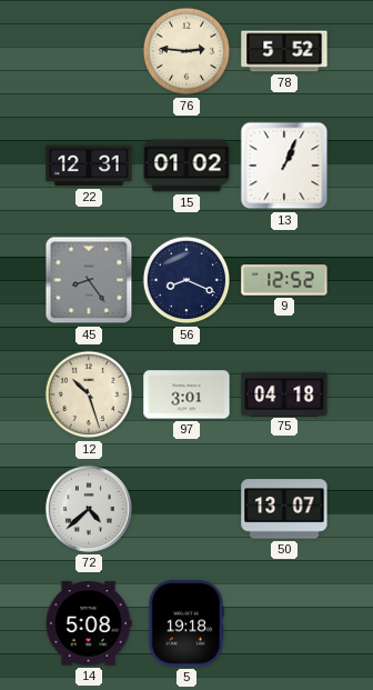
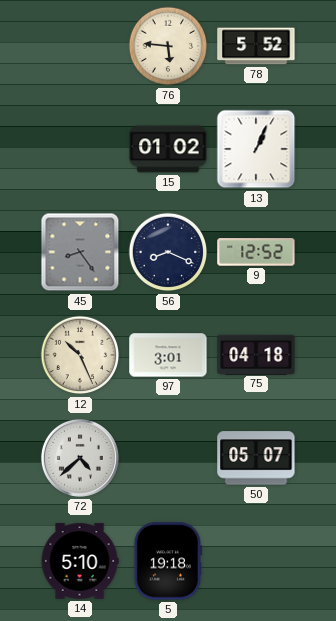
76: 2:46 -> 5:46 (168, 46)
22: 12:31 -> none (89, 166)
12: 10:27 -> 10:26 (80, 355)
50: 13:07 -> 05:07 (256, 458)
14: 5:08 -> 5:10 (80, 561)
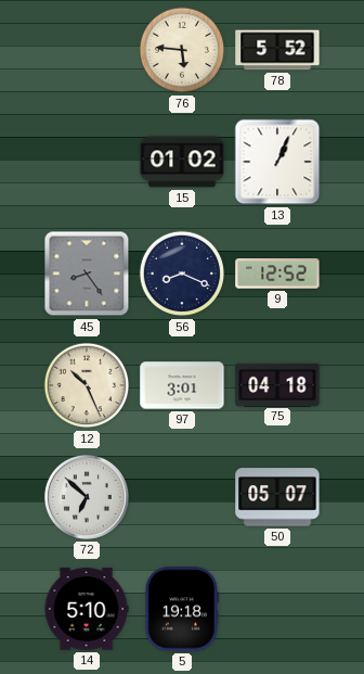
72: 4:38 -> 6:52 (87, 497)
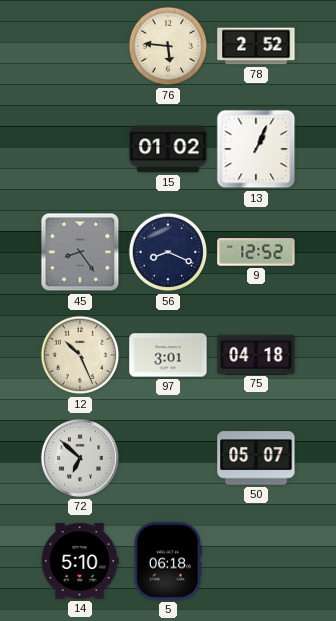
78: 5:52 -> 2:52 (256, 46)
5: 19:18 -> 06:18 (167, 561)
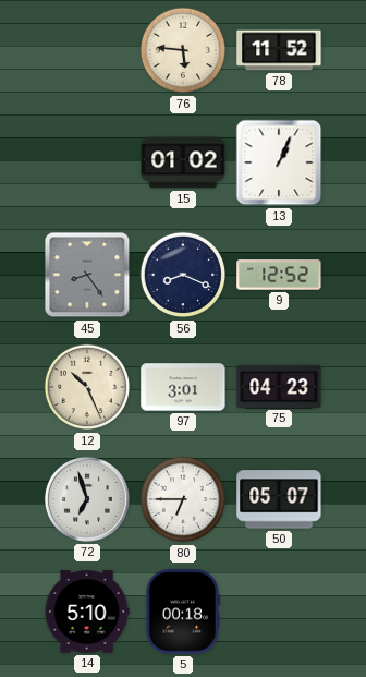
78: 2:52 -> 11:52 (279, 50)
75: 04:18 -> 04:23 (279, 386)
72: 6:52 -> 6:57 (87, 499)
80: none -> 6:45 (183, 499)
5: 06:18 -> 00:18 (182, 612)
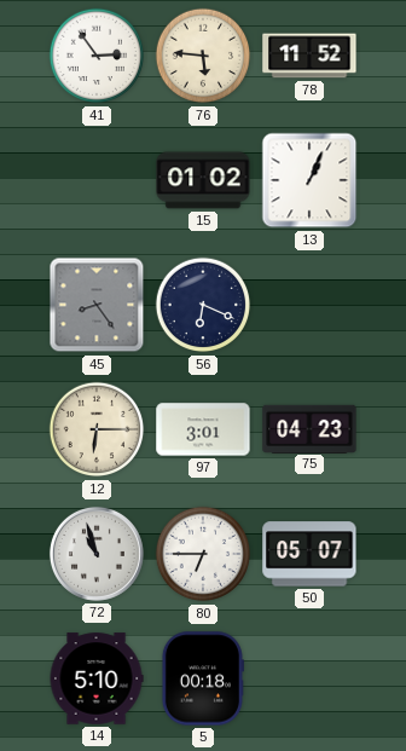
41: none -> 2:54 (97, 56)
56: 8:19 -> 6:19 (203, 305)
9: 12:52 -> none (279, 275)
12: 10:26 -> 6:15 (97, 429)
72: 6:57 -> 10:57 (97, 554)
